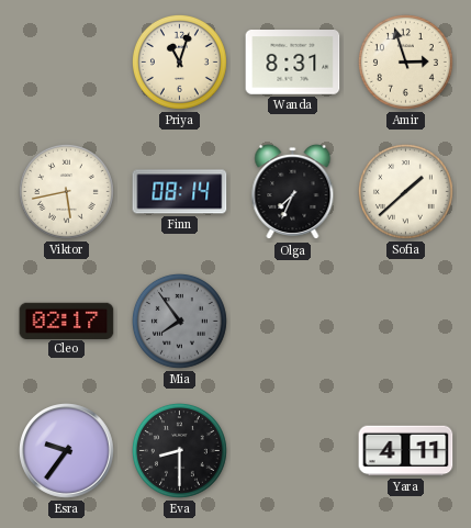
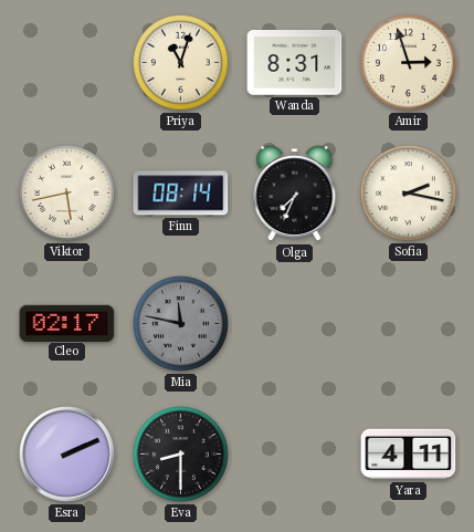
Sofia: 1:38 -> 2:17 (408, 192)
Mia: 7:54 -> 11:47 (180, 323)
Esra: 9:36 -> 2:11 (67, 455)
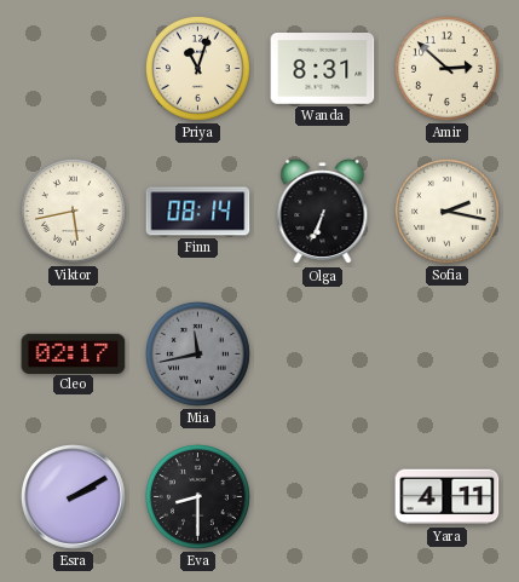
Amir: 2:57 -> 2:52 (446, 68)
Olga: 7:34 -> 6:34 (323, 212)
Mia: 11:47 -> 11:43 (197, 353)
Esra: 2:11 -> 2:10 (74, 497)
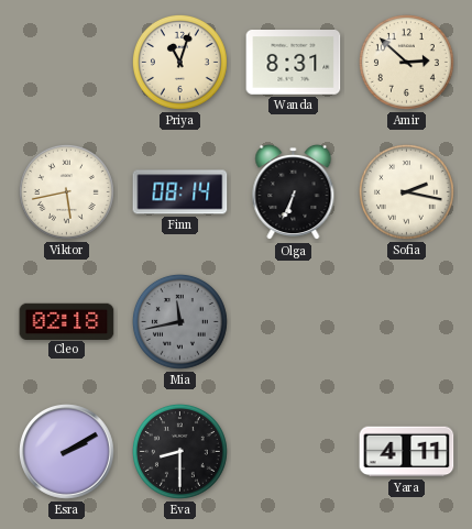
Cleo: 02:17 -> 02:18 (67, 321)
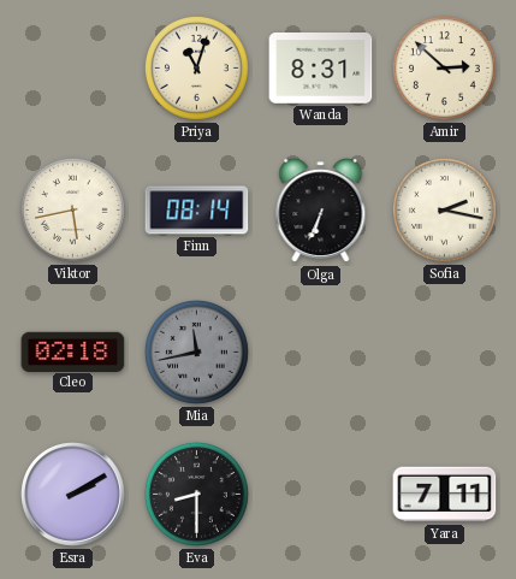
Yara: 4:11 -> 7:11 (445, 495)
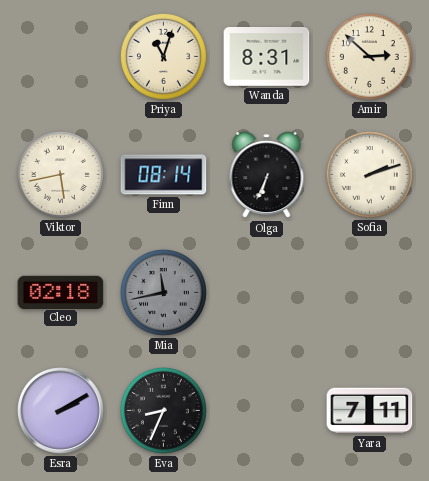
Sofia: 2:17 -> 2:12 (369, 174)
Eva: 8:30 -> 8:34 (163, 410)
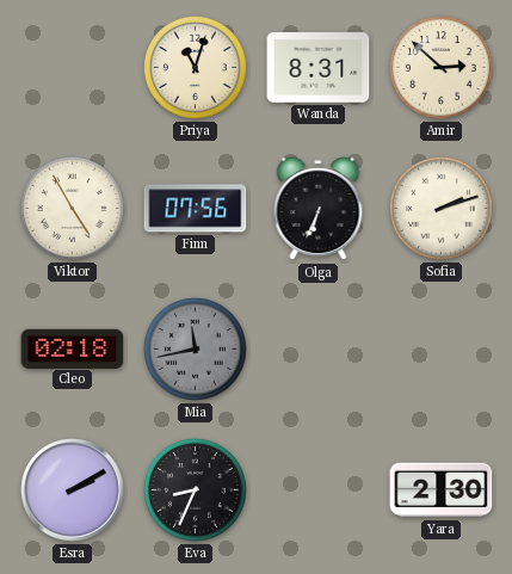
Viktor: 5:43 -> 4:55 (72, 208)
Finn: 08:14 -> 07:56 (196, 209)
Yara: 7:11 -> 2:30 (442, 490)
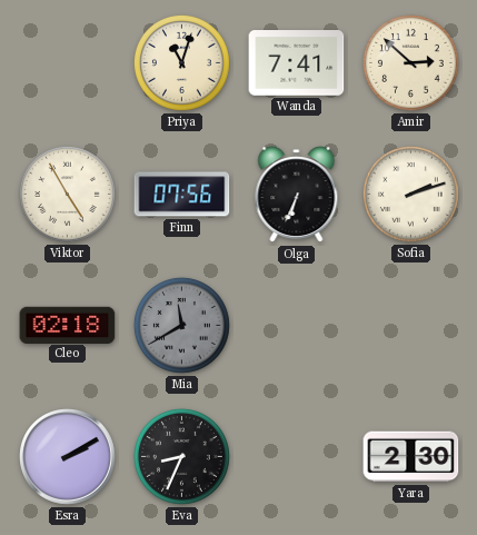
Wanda: 8:31 -> 7:41 (297, 63)
Mia: 11:43 -> 11:40 (181, 325)
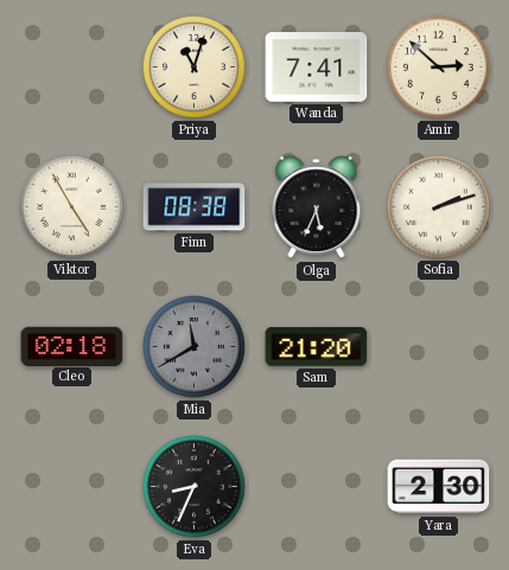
Finn: 07:56 -> 08:38 (195, 207)
Olga: 6:34 -> 5:34 (317, 207)
Sam: none -> 21:20 (317, 347)
Esra: 2:10 -> none (68, 457)
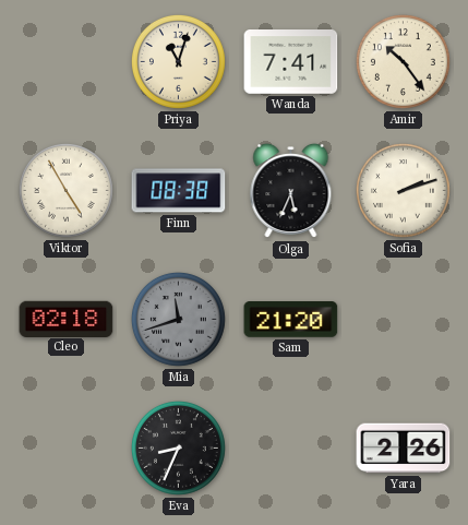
Amir: 2:52 -> 10:24 (403, 61)
Mia: 11:40 -> 11:42 (178, 319)
Yara: 2:30 -> 2:26 (404, 449)
